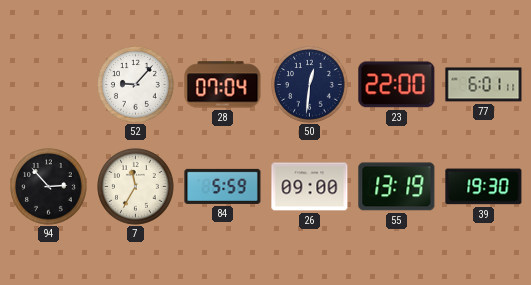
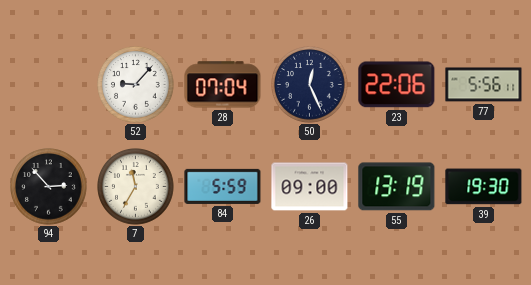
50: 12:31 -> 12:26 (310, 85)
23: 22:00 -> 22:06 (397, 85)
77: 6:01 -> 5:56 (484, 85)
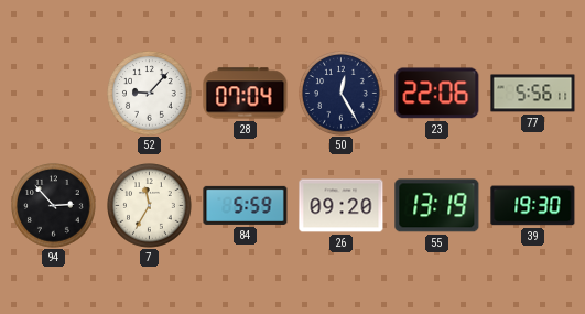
50: 12:26 -> 12:25 (342, 94)
26: 09:00 -> 09:20 (342, 206)
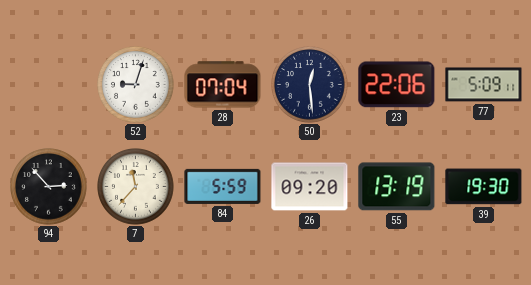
52: 9:07 -> 9:03 (136, 85)
50: 12:25 -> 12:29 (310, 85)
77: 5:56 -> 5:09 (484, 85)
7: 11:35 -> 11:37 (136, 187)
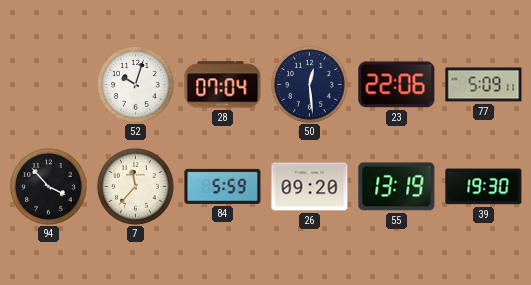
52: 9:03 -> 10:03 (136, 85)
94: 2:53 -> 3:53 (49, 187)
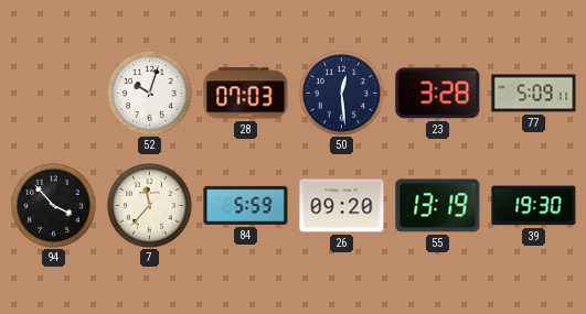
28: 07:04 -> 07:03 (246, 94)
23: 22:06 -> 3:28 (438, 94)
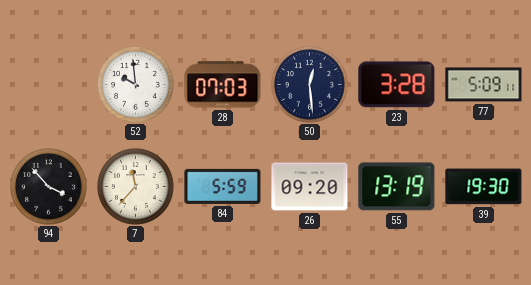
52: 10:03 -> 9:59 (136, 85)
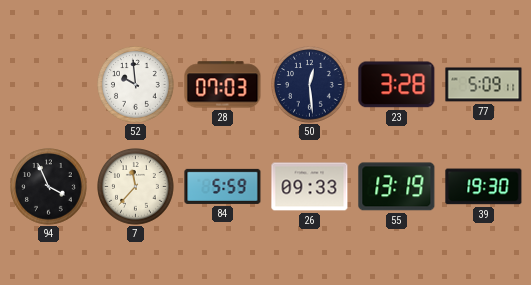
94: 3:53 -> 3:56 (49, 187)
26: 09:20 -> 09:33 (310, 187)
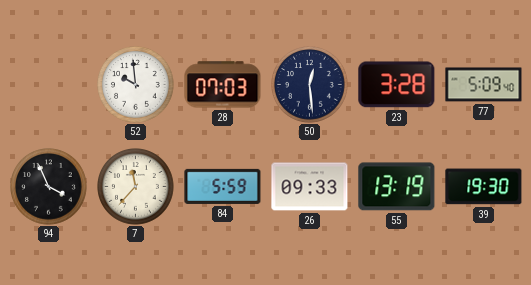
77: 5:09:11 -> 5:09:40 (484, 85)
